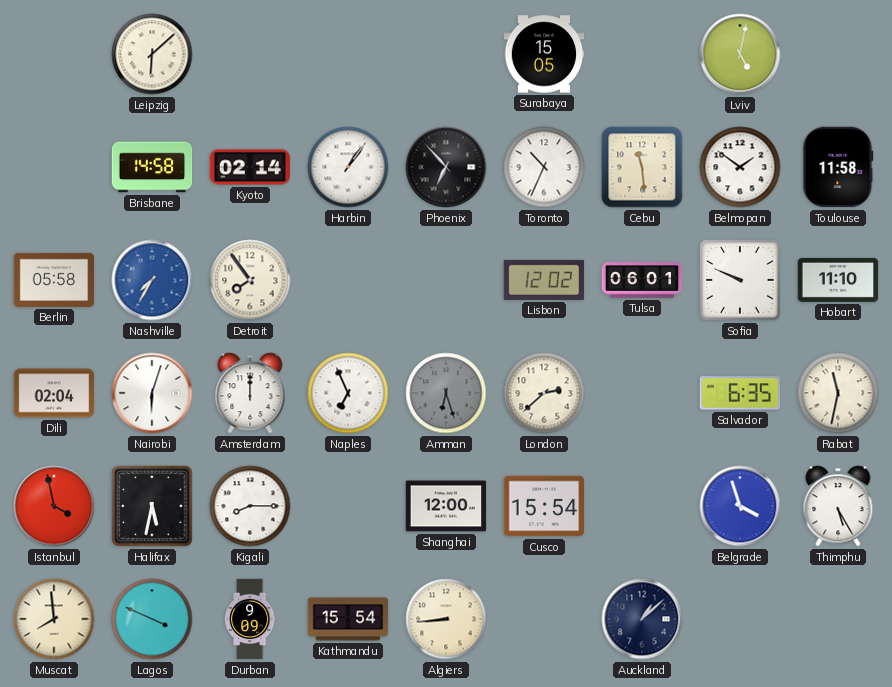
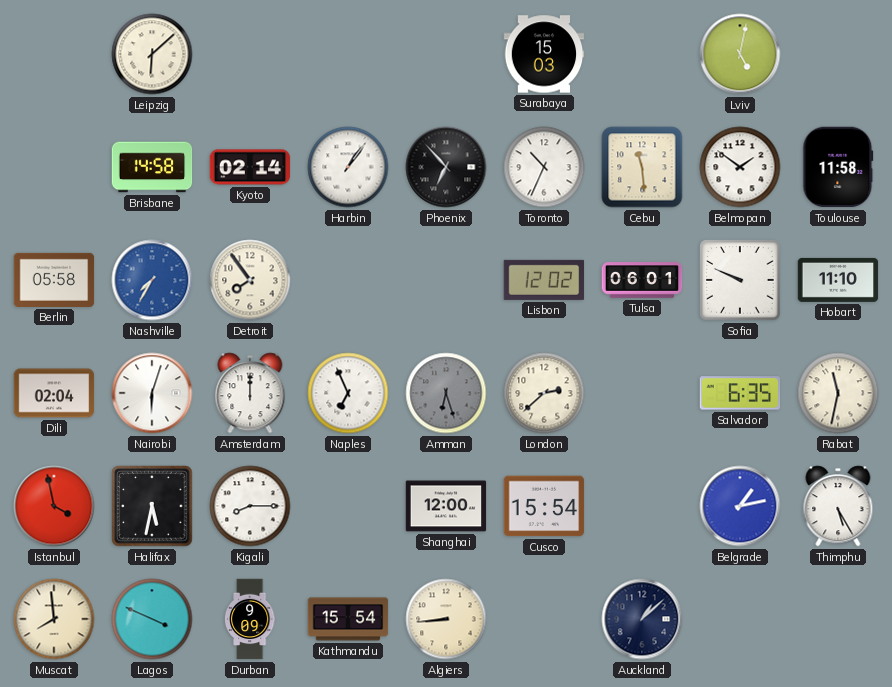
Surabaya: 15:05 -> 15:03 (544, 54)
Belgrade: 3:57 -> 1:13 (740, 506)
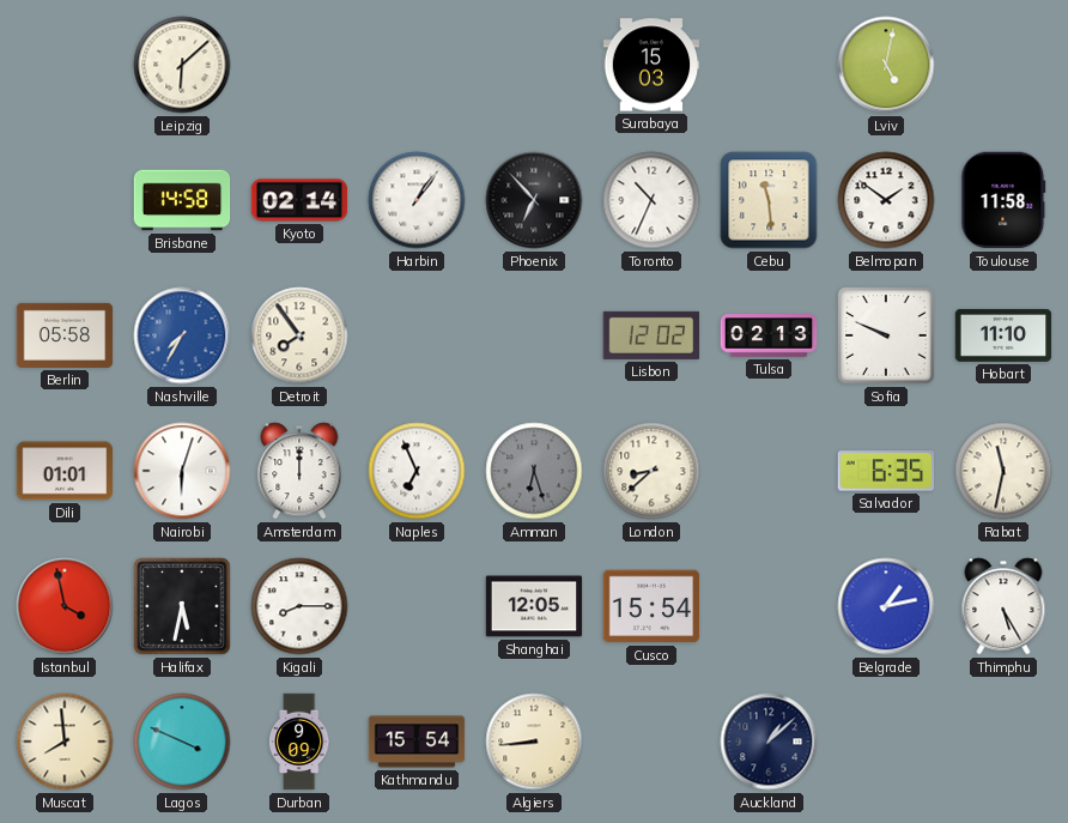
Tulsa: 06:01 -> 02:13 (769, 335)
Dili: 02:04 -> 01:01 (65, 471)
London: 2:38 -> 8:38 (651, 471)
Shanghai: 12:00 -> 12:05 (534, 606)
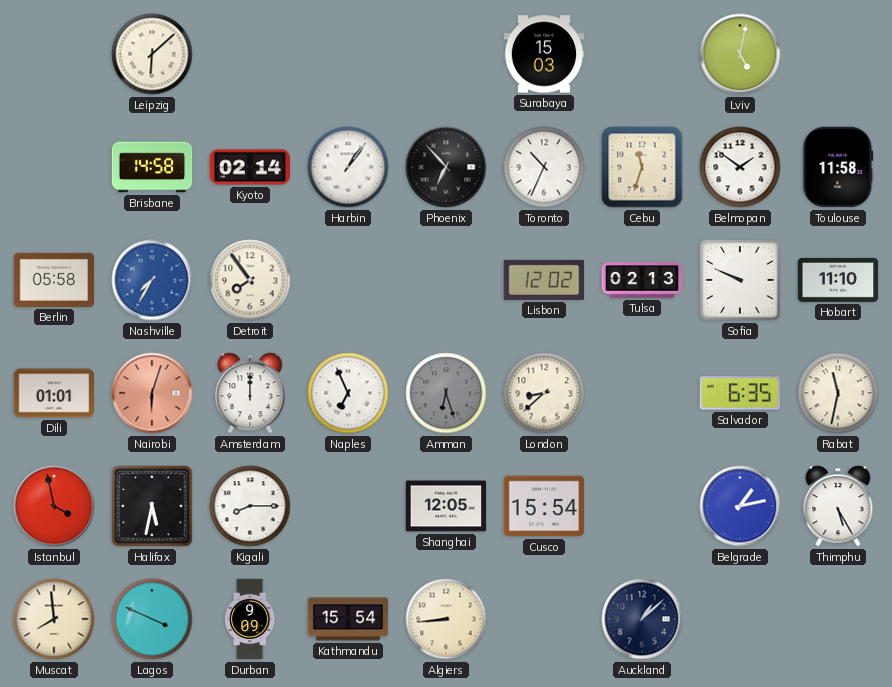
Cebu: 11:29 -> 11:33 (642, 167)
Nairobi dial: white -> salmon (152, 393)
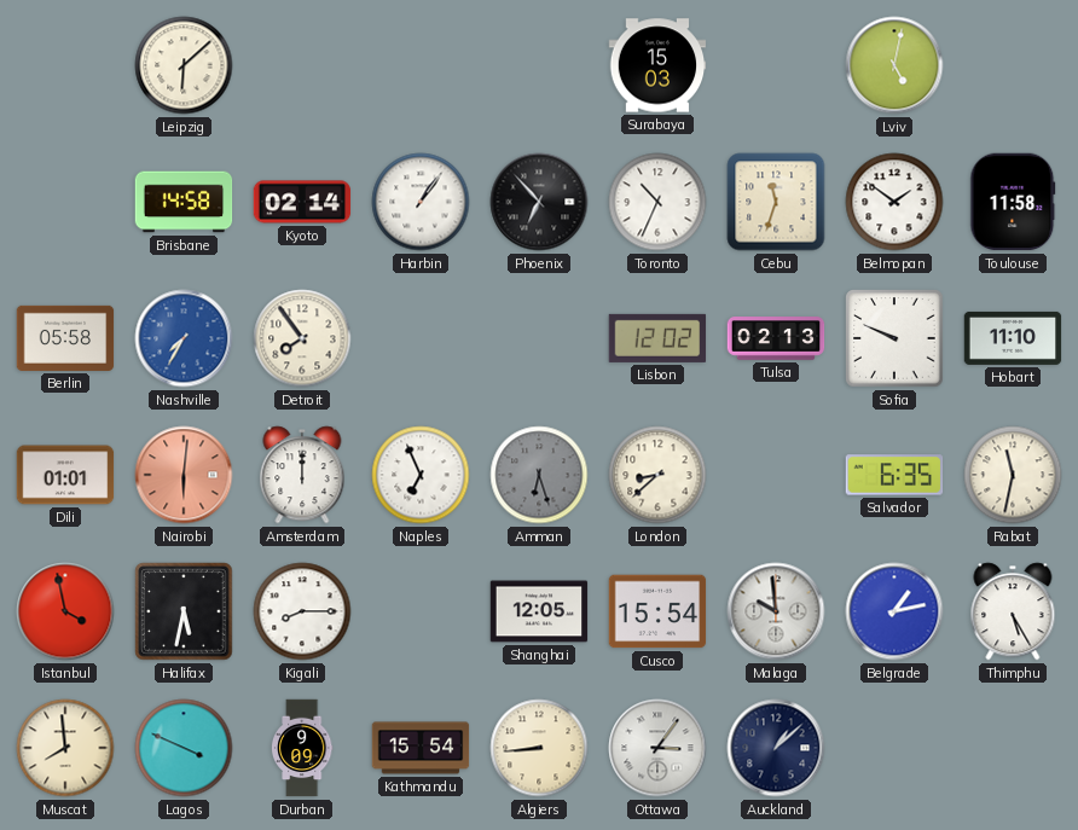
Nairobi: 6:03 -> 6:01 (184, 475)
Malaga: none -> 9:59 (776, 611)
Ottawa: none -> 3:06 (657, 748)
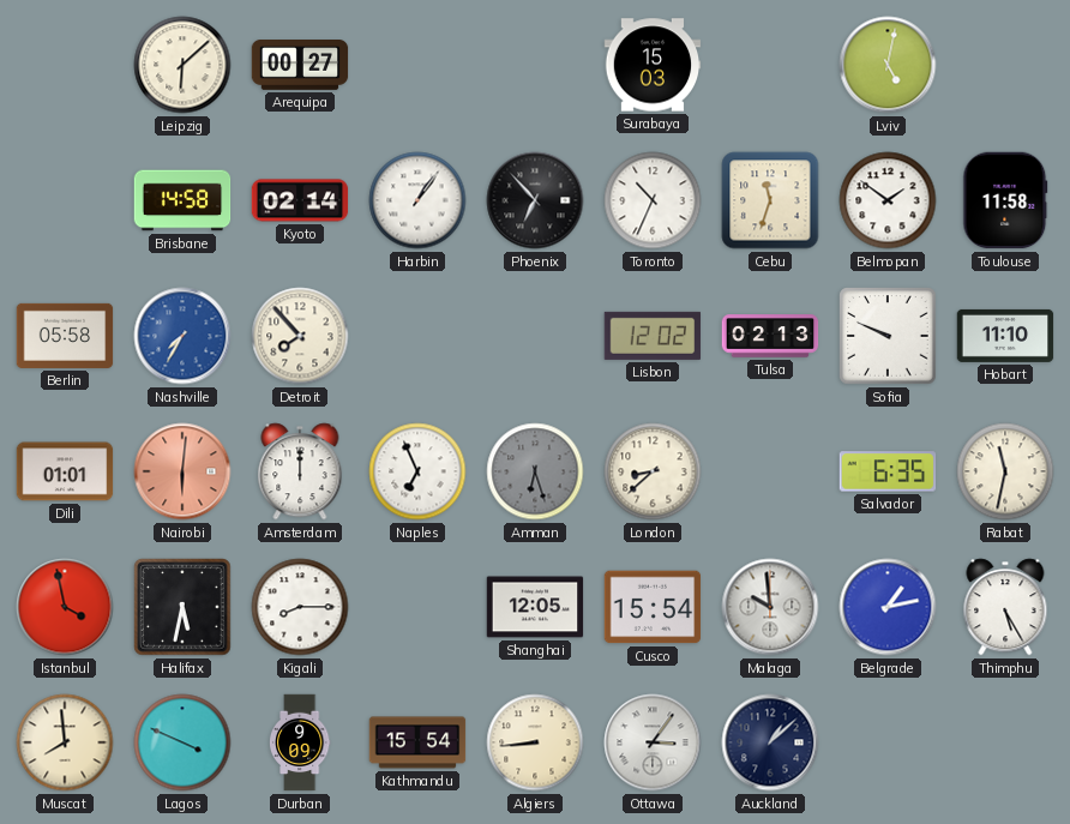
Arequipa: none -> 00:27 (300, 66)
Detroit: 7:54 -> 7:53 (300, 336)
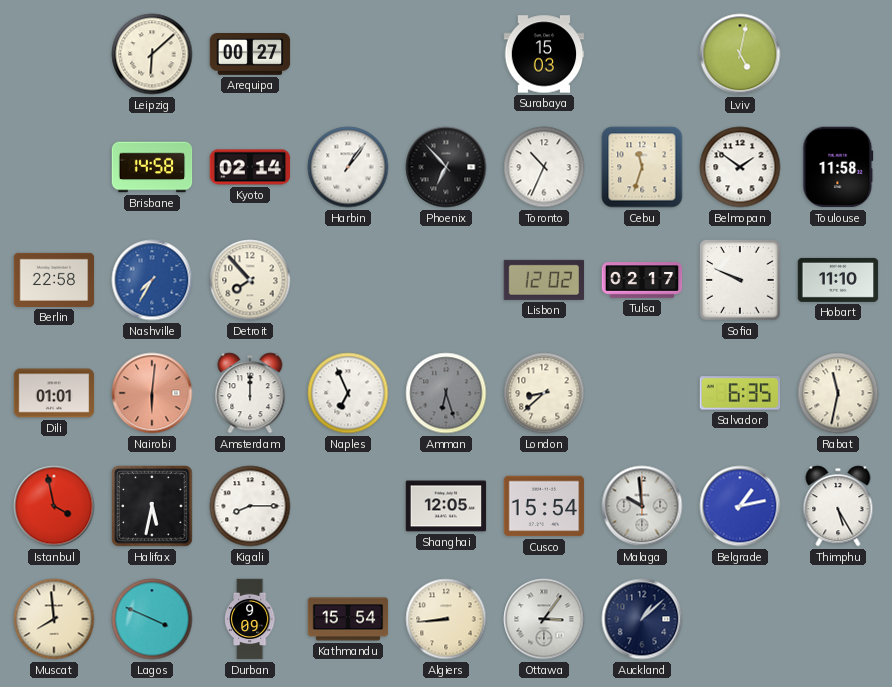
Berlin: 05:58 -> 22:58 (54, 280)
Tulsa: 02:13 -> 02:17 (642, 280)
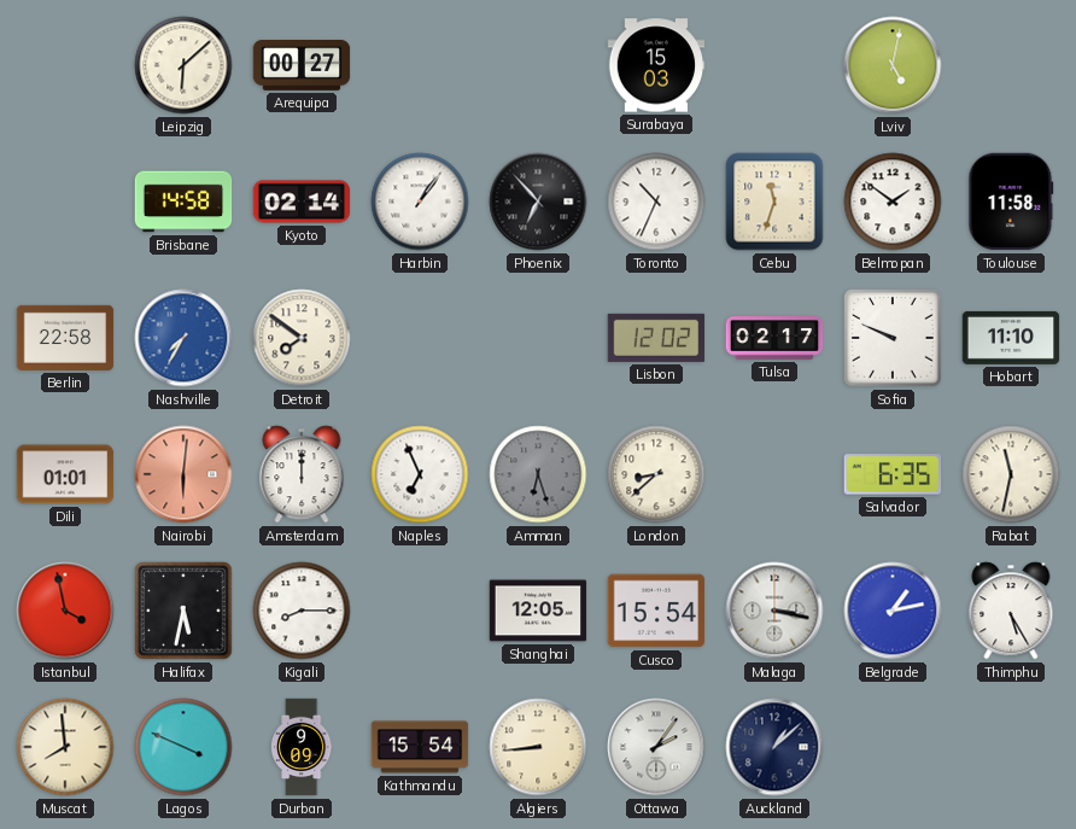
Detroit: 7:53 -> 7:51 (302, 338)
Malaga: 9:59 -> 3:17 (774, 611)
Ottawa: 3:06 -> 2:06 (656, 747)
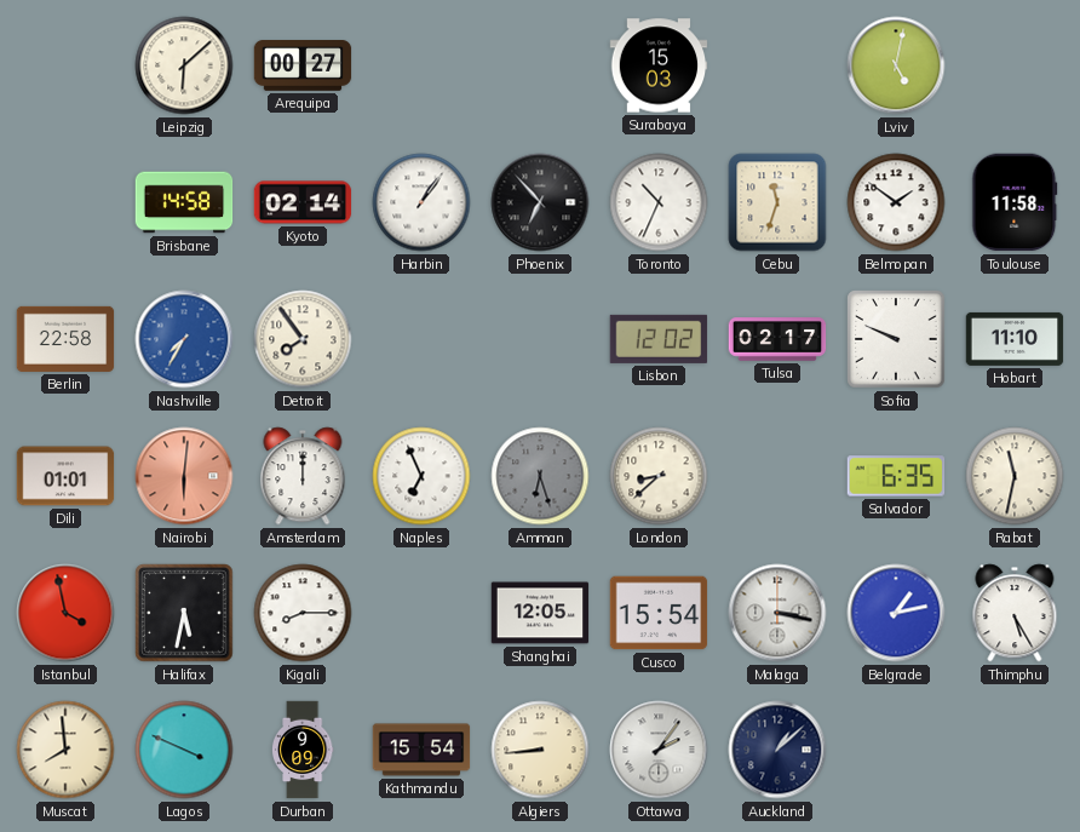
Detroit: 7:51 -> 7:54 (303, 339)
